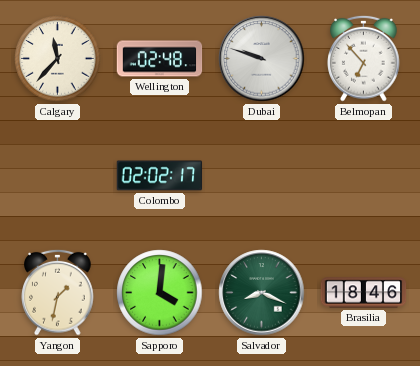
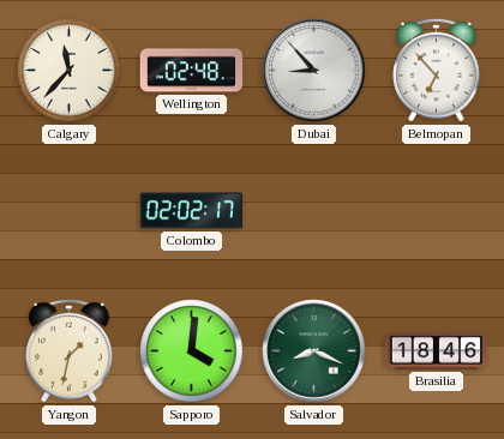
Dubai: 9:48 -> 8:53 (314, 71)
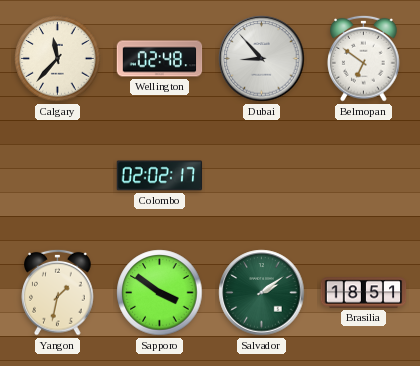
Belmopan: 6:53 -> 6:51 (364, 58)
Sapporo: 4:01 -> 3:51 (160, 293)
Salvador: 8:19 -> 2:09 (262, 293)
Brasilia: 18:46 -> 18:51 (364, 293)
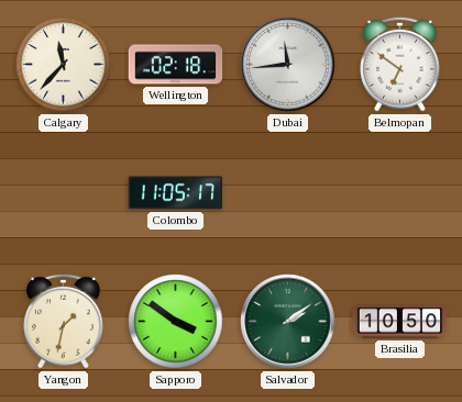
Wellington: 02:48 -> 02:18 (176, 65)
Dubai: 8:53 -> 11:44 (288, 65)
Colombo: 02:02 -> 11:05 (176, 193)
Brasilia: 18:51 -> 10:50 (400, 322)
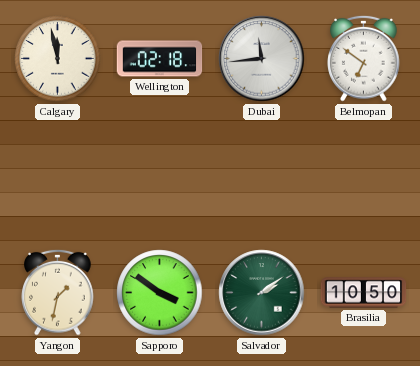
Calgary: 11:37 -> 11:58 (58, 59)
Colombo: 11:05 -> none (176, 193)
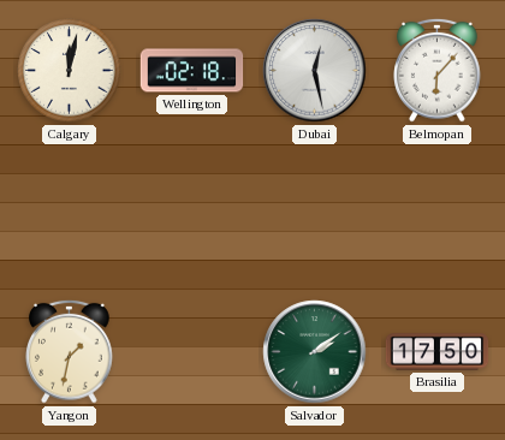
Calgary: 11:58 -> 12:02 (70, 71)
Dubai: 11:44 -> 12:28 (315, 71)
Belmopan: 6:51 -> 6:07 (438, 70)
Sapporo: 3:51 -> none (160, 293)
Brasilia: 10:50 -> 17:50 (438, 352)
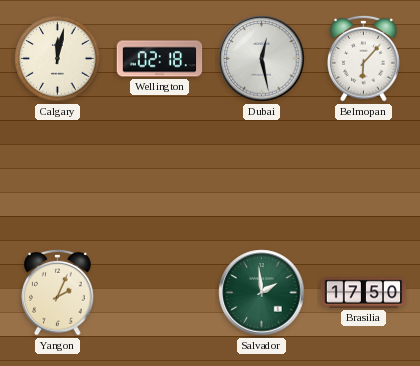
Yangon: 1:32 -> 2:04 (58, 292)
Salvador: 2:09 -> 1:59 (262, 293)
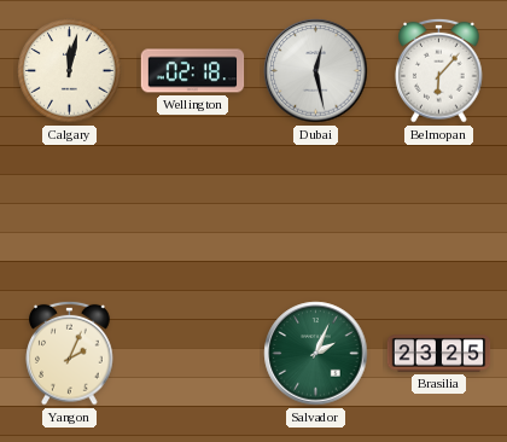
Salvador: 1:59 -> 2:04 (316, 354)
Brasilia: 17:50 -> 23:25 (439, 354)
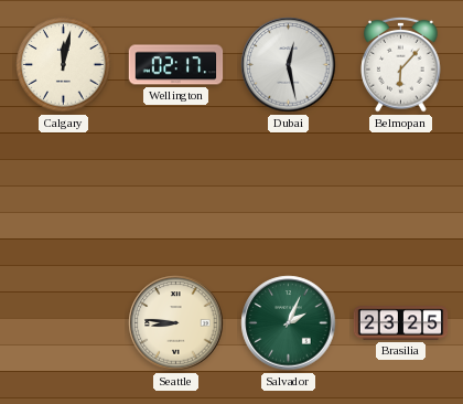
Wellington: 02:18 -> 02:17 (176, 65)
Yangon: 2:04 -> none (70, 353)
Seattle: none -> 8:46 (176, 323)
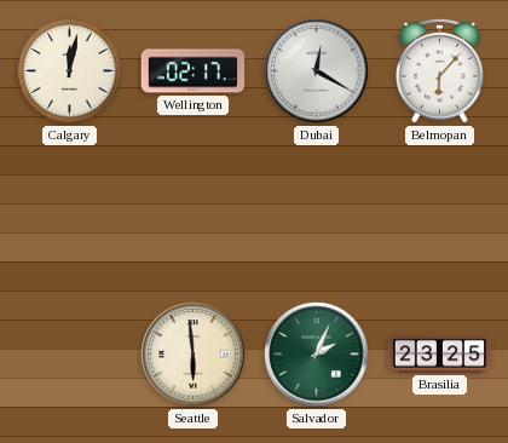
Dubai: 12:28 -> 12:20 (317, 71)
Seattle: 8:46 -> 5:59 (194, 355)
